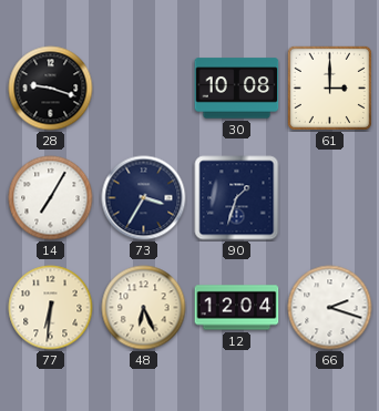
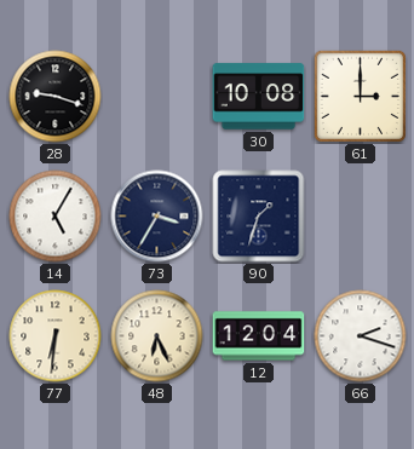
14: 7:05 -> 5:05 (56, 217)
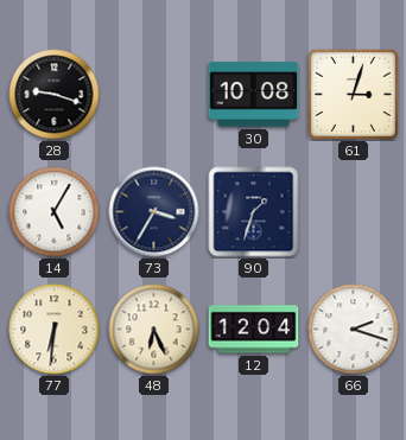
61: 3:00 -> 3:03 (353, 94)
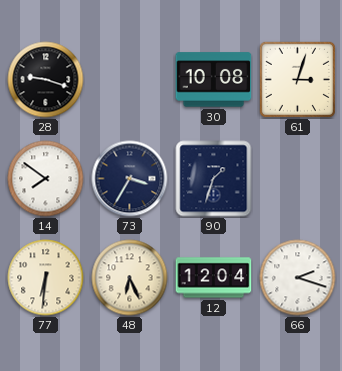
14: 5:05 -> 7:51 (46, 179)
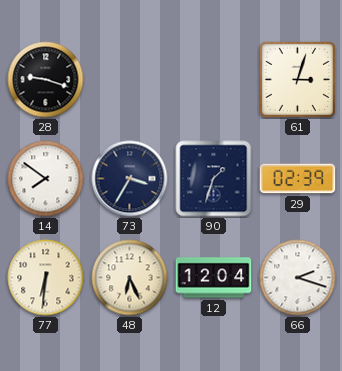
30: 10:08 -> none (214, 80)
29: none -> 02:39 (298, 179)
